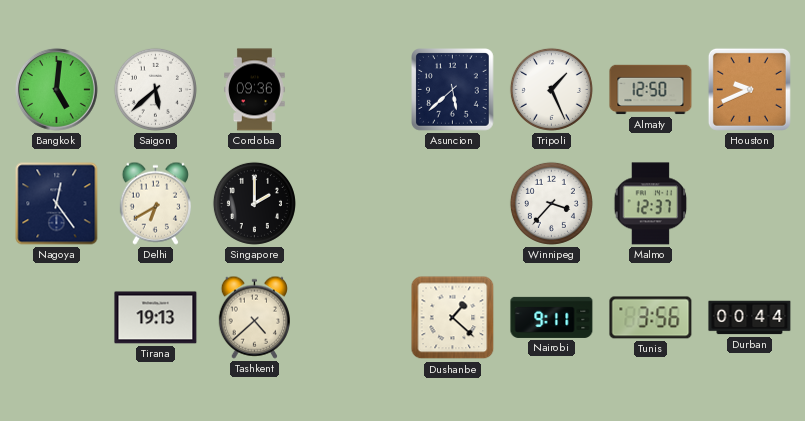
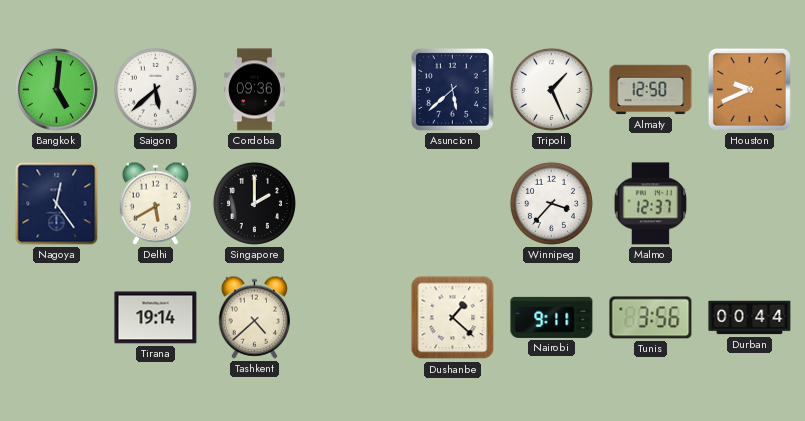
Delhi: 6:40 -> 5:40 (155, 203)
Tirana: 19:13 -> 19:14 (156, 318)
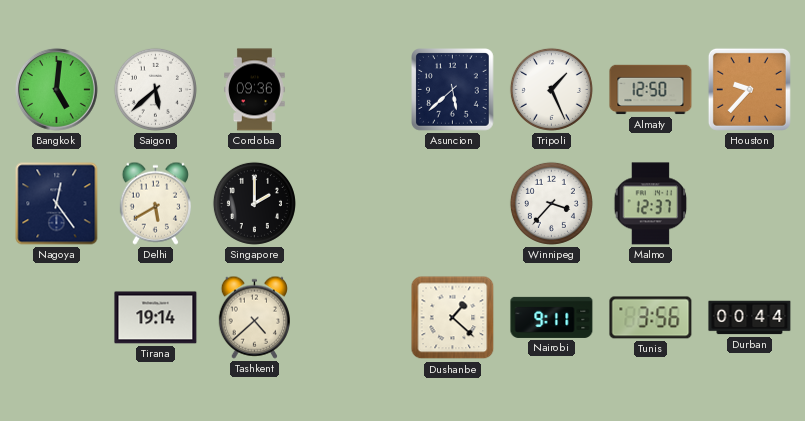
Houston: 9:41 -> 9:37 (749, 89)
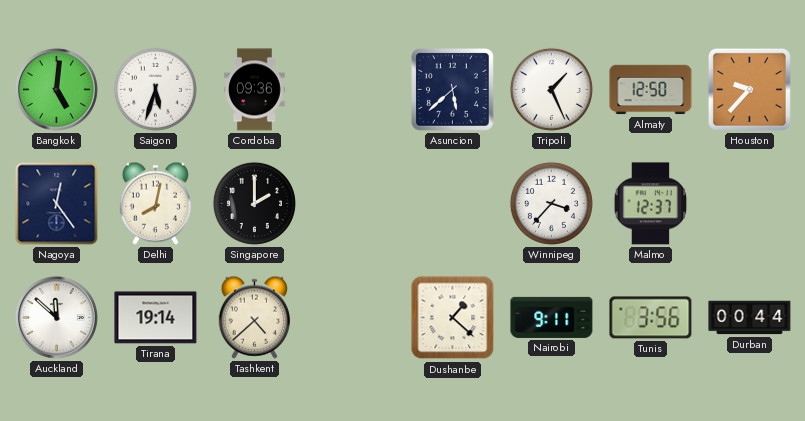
Saigon: 5:38 -> 5:33 (155, 89)
Delhi: 5:40 -> 8:02 (155, 203)
Auckland: none -> 11:52 (56, 317)
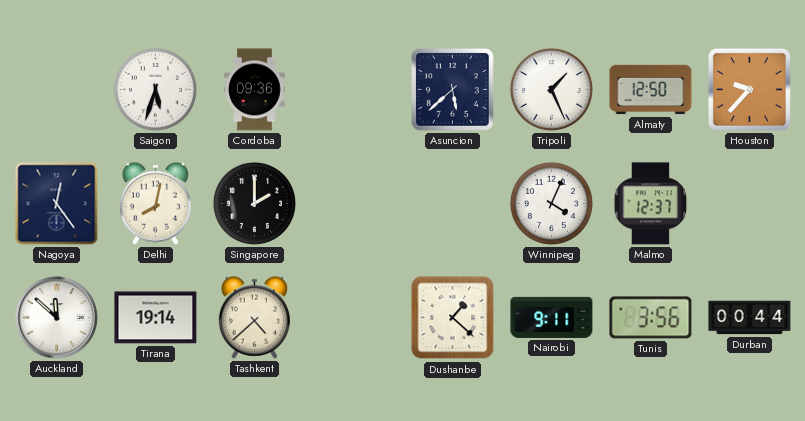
Bangkok: 5:01 -> none (56, 89)
Winnipeg: 3:37 -> 4:04 (551, 203)
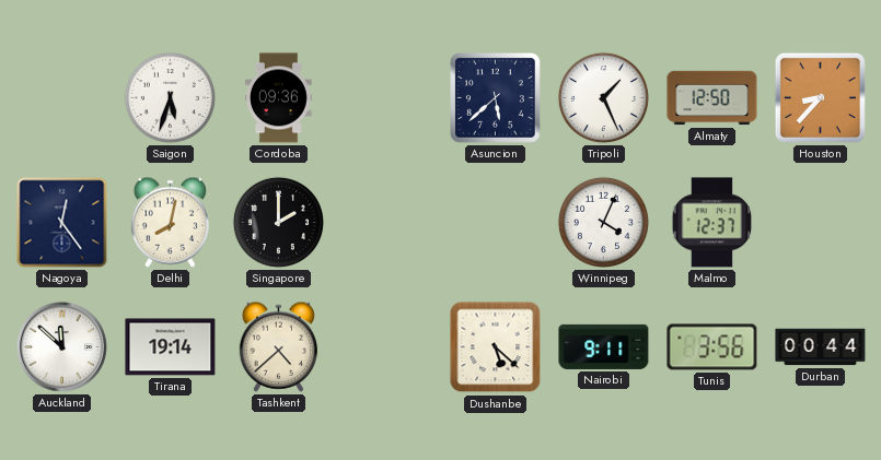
Houston: 9:37 -> 8:37 (820, 97)
Dushanbe: 1:22 -> 5:22 (496, 347)
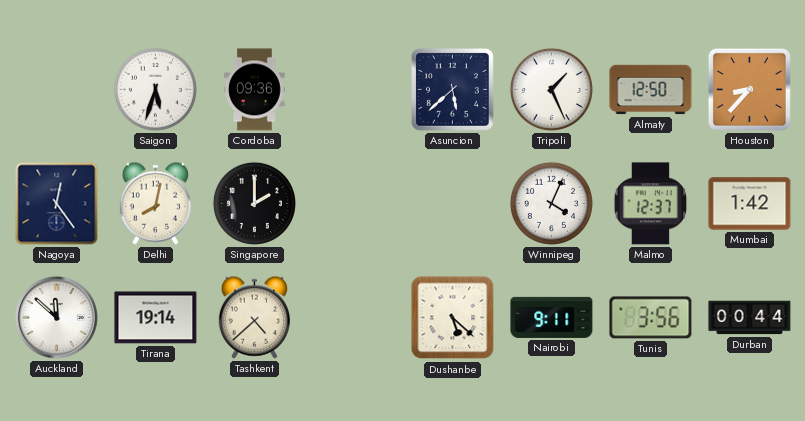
Mumbai: none -> 1:42 (750, 204)
